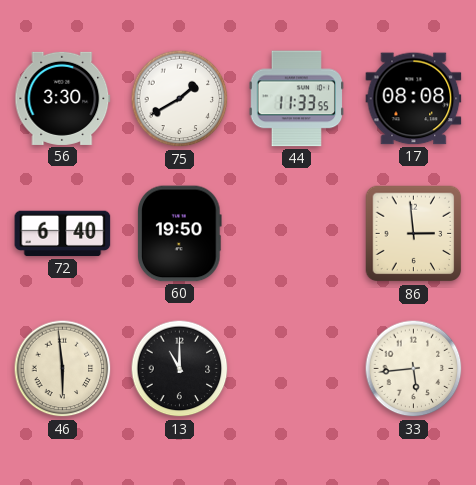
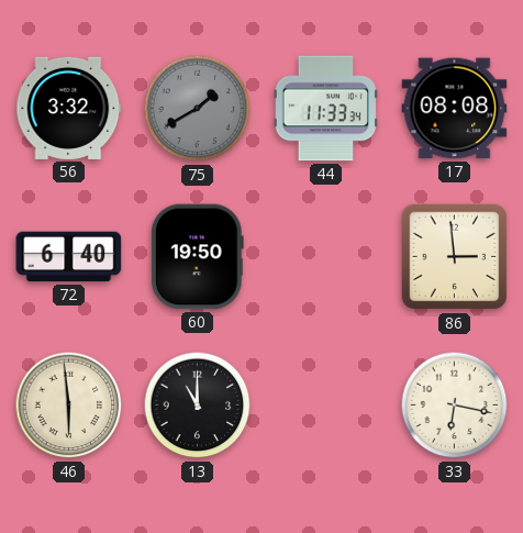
56: 3:30 -> 3:32 (69, 108)
75 dial: white -> grey (198, 109)
44: 11:33:55 -> 11:33:34 (325, 109)
33: 5:44 -> 6:17 (455, 406)
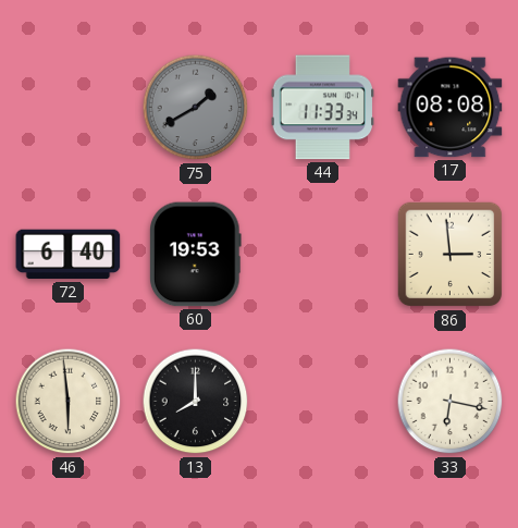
56: 3:32 -> none (69, 108)
60: 19:50 -> 19:53 (196, 255)
13: 11:00 -> 8:00 (196, 402)
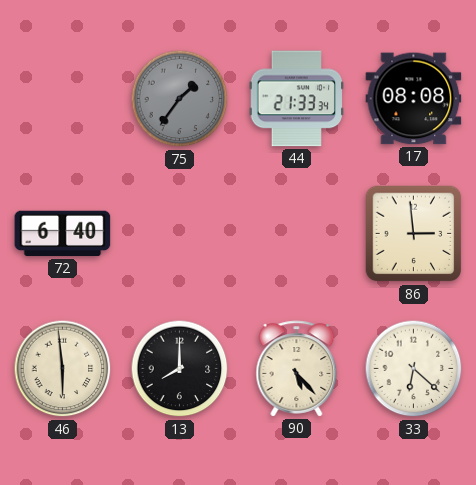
75: 1:40 -> 1:36 (180, 99)
44: 11:33 -> 21:33 (296, 99)
60: 19:53 -> none (196, 255)
90: none -> 5:23 (297, 369)
33: 6:17 -> 6:22 (414, 369)
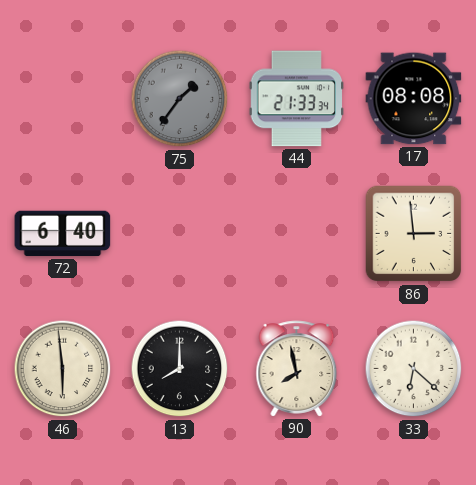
90: 5:23 -> 7:58 (297, 369)
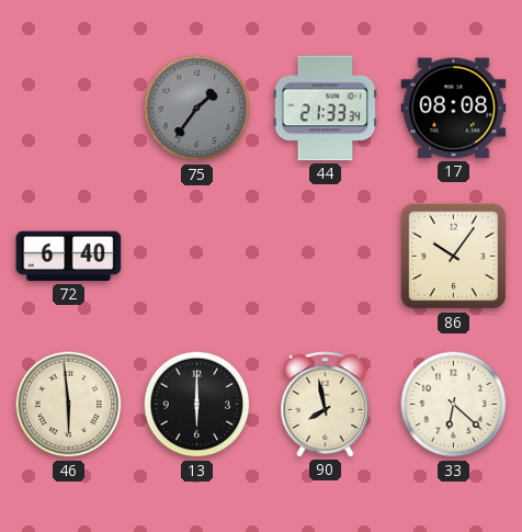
86: 2:59 -> 10:06 (454, 257)
13: 8:00 -> 6:00 (197, 405)
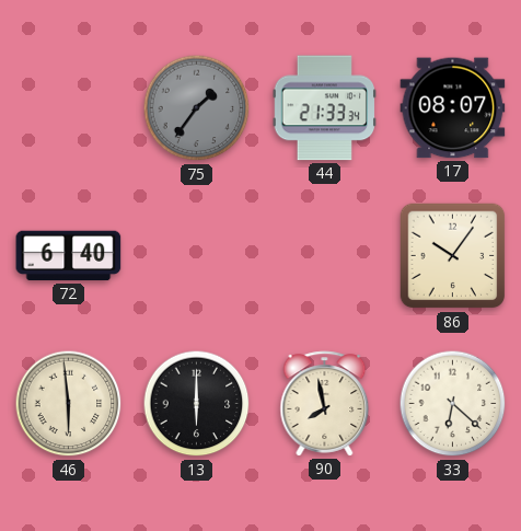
17: 08:08 -> 08:07 (453, 108)
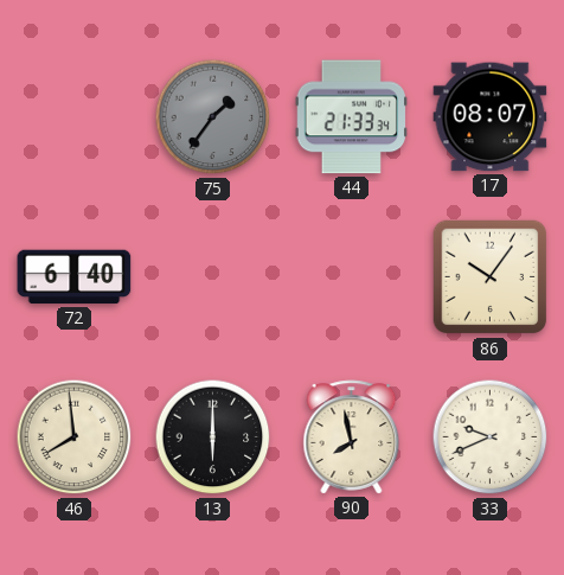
46: 5:59 -> 7:59 (75, 437)
33: 6:22 -> 9:41 (491, 437)
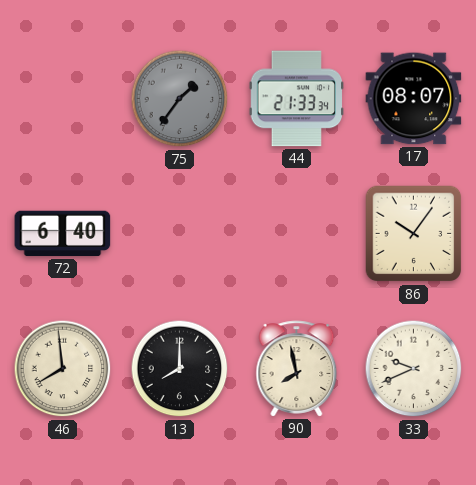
13: 6:00 -> 8:00 (180, 369)
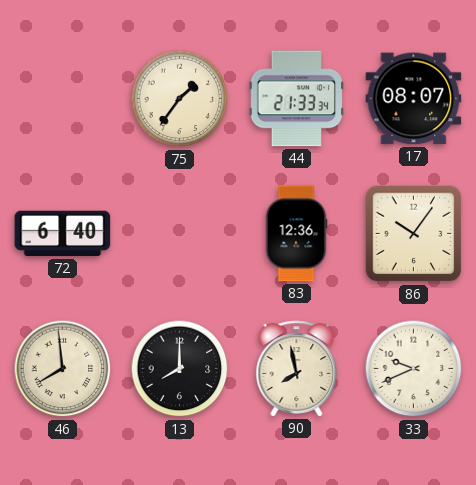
75 dial: grey -> cream (180, 99)
83: none -> 12:36 (296, 234)
